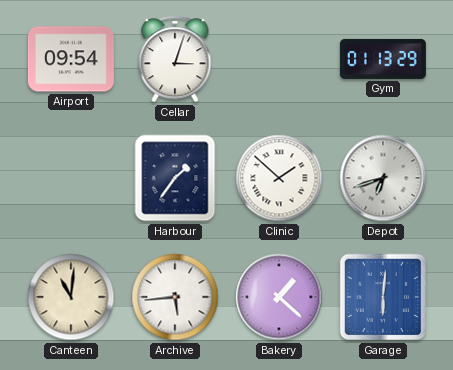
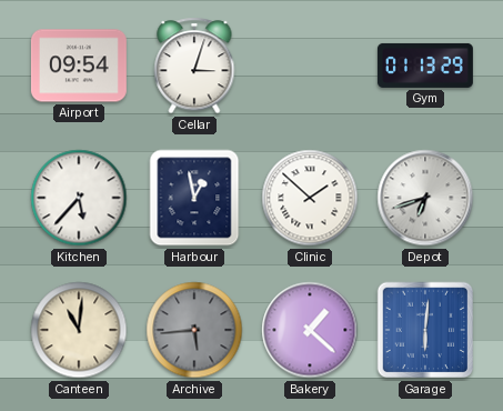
Kitchen: none -> 5:37 (79, 198)
Harbour: 1:36 -> 12:58 (194, 198)
Archive dial: white -> grey (194, 330)
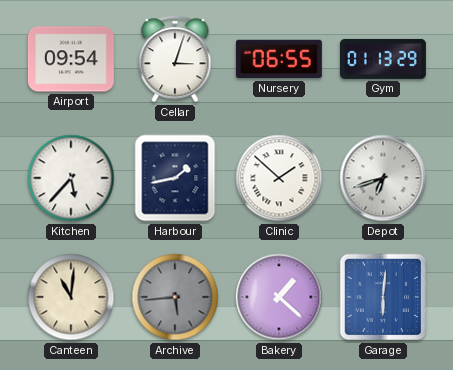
Nursery: none -> 06:55 (279, 59)
Harbour: 12:58 -> 1:43 (175, 178)
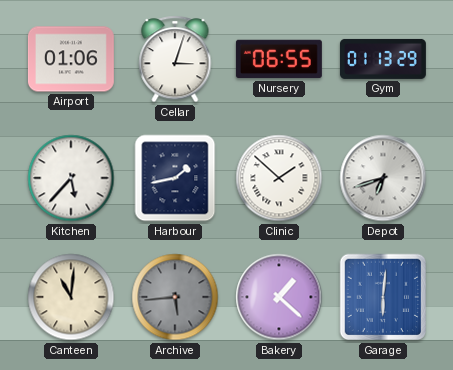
Airport: 09:54 -> 01:06 (71, 59)
